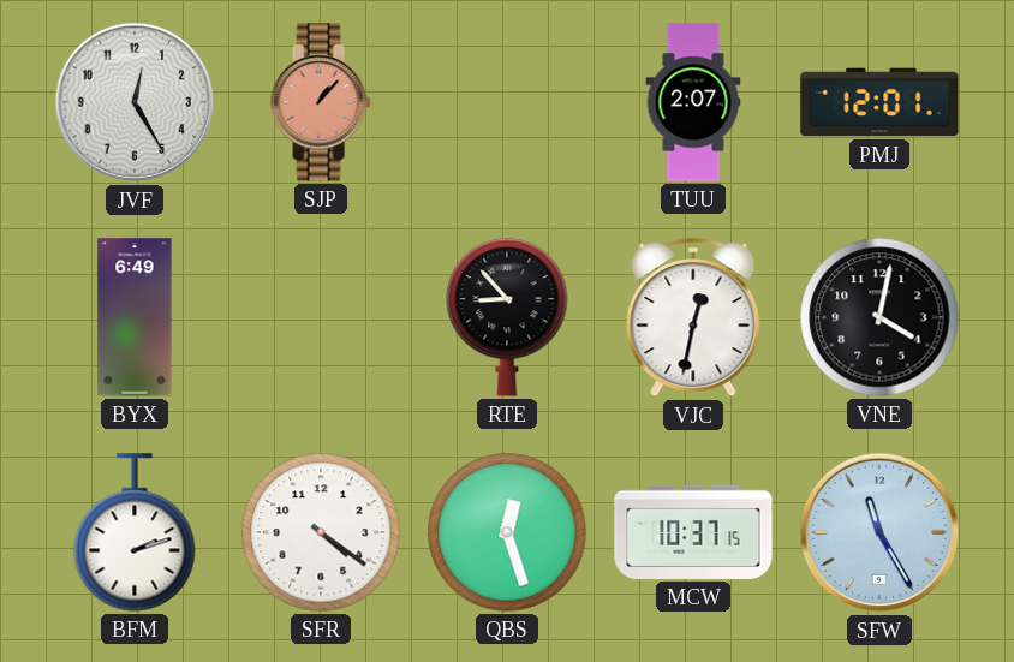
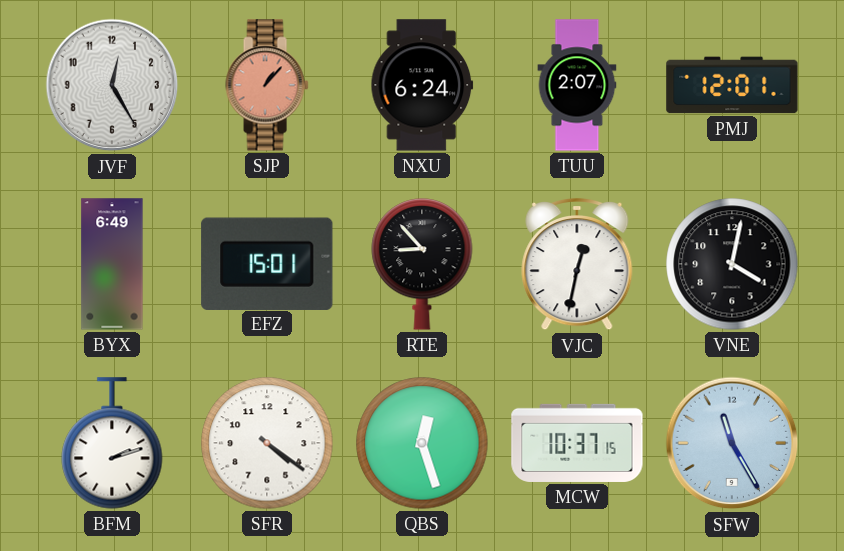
NXU: none -> 6:24 (422, 85)
EFZ: none -> 15:01 (267, 263)
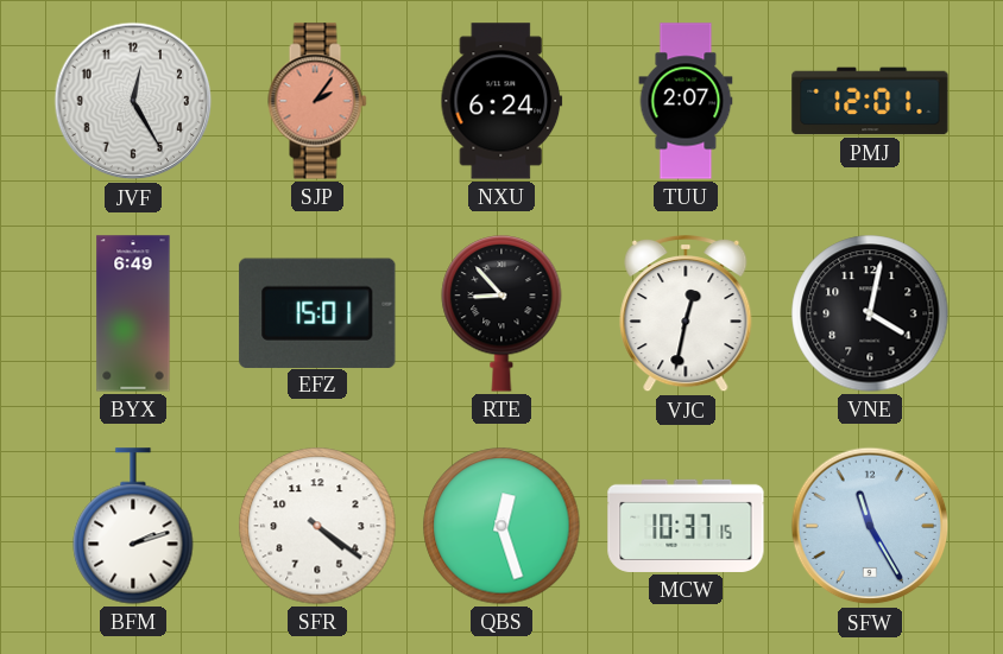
SJP: 1:07 -> 2:06 (317, 101)
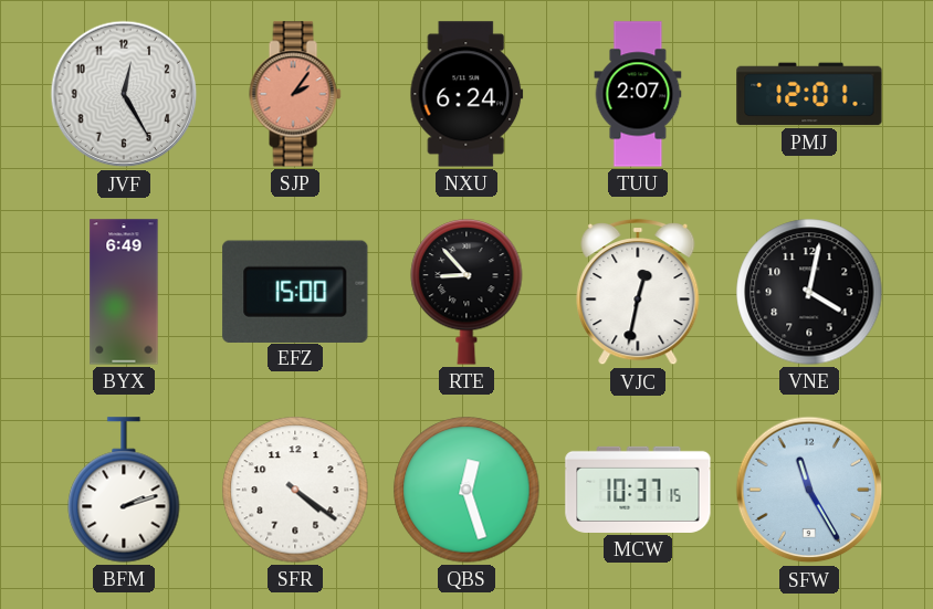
EFZ: 15:01 -> 15:00 (295, 291)
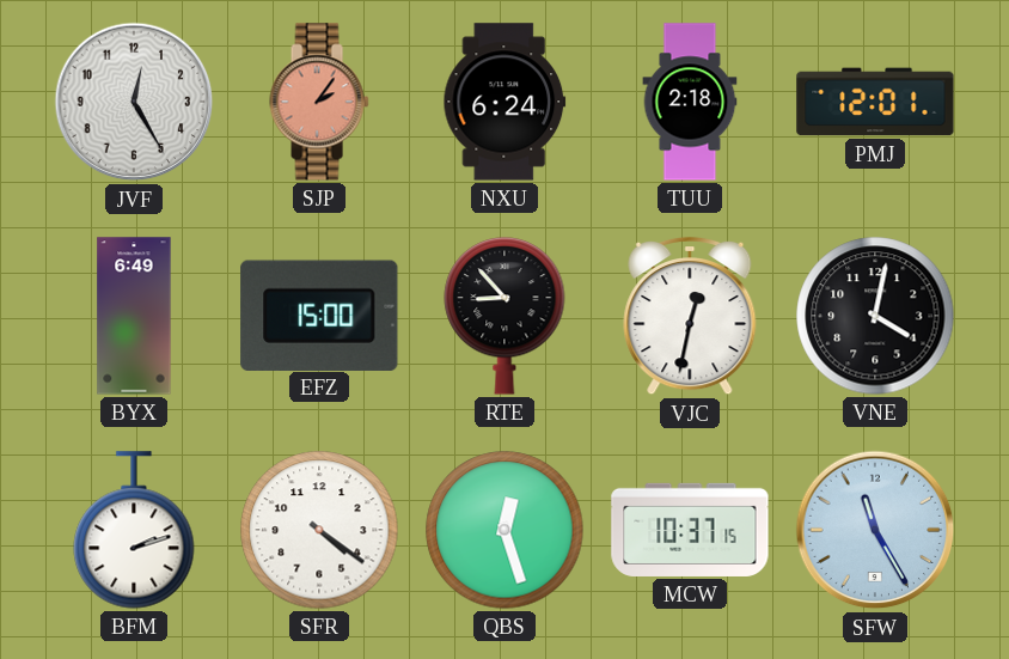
TUU: 2:07 -> 2:18 (690, 102)
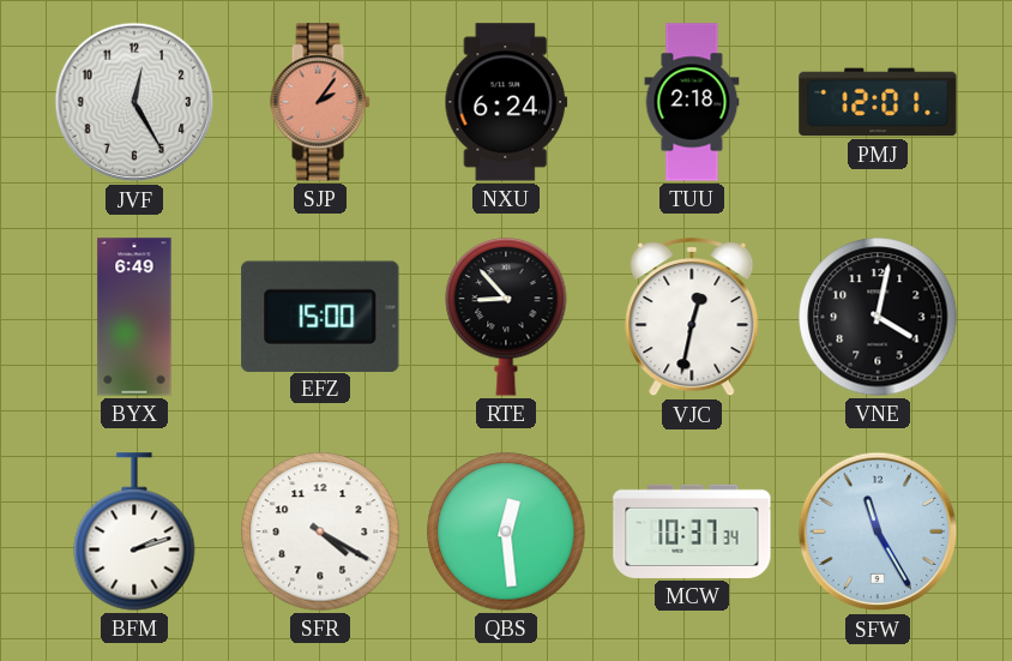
SFR: 4:21 -> 4:20 (320, 531)
QBS: 12:27 -> 12:29 (506, 531)
MCW: 10:37:15 -> 10:37:34 (692, 531)
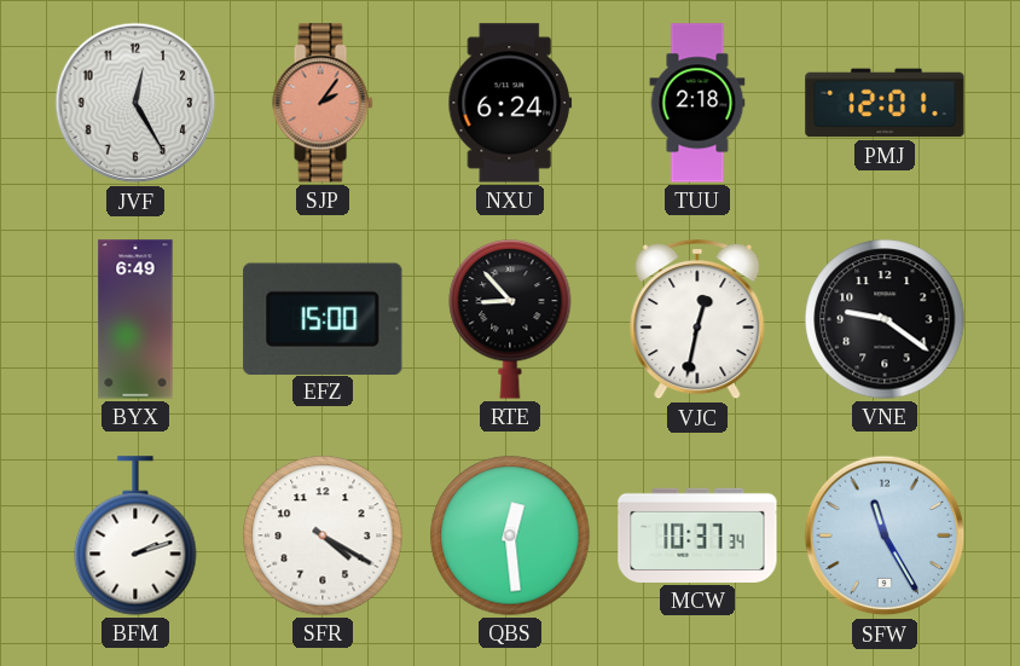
VNE: 4:02 -> 9:21 (885, 319)
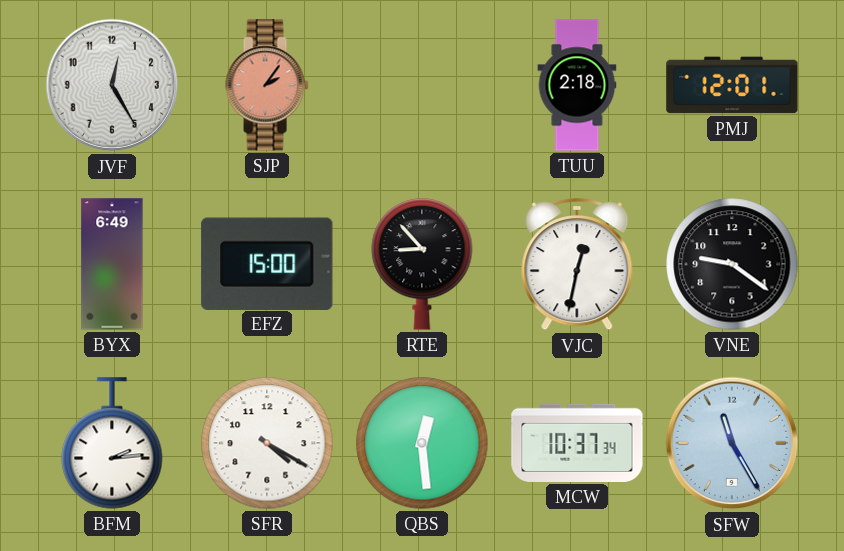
NXU: 6:24 -> none (510, 103)
BFM: 2:12 -> 2:14 (112, 443)
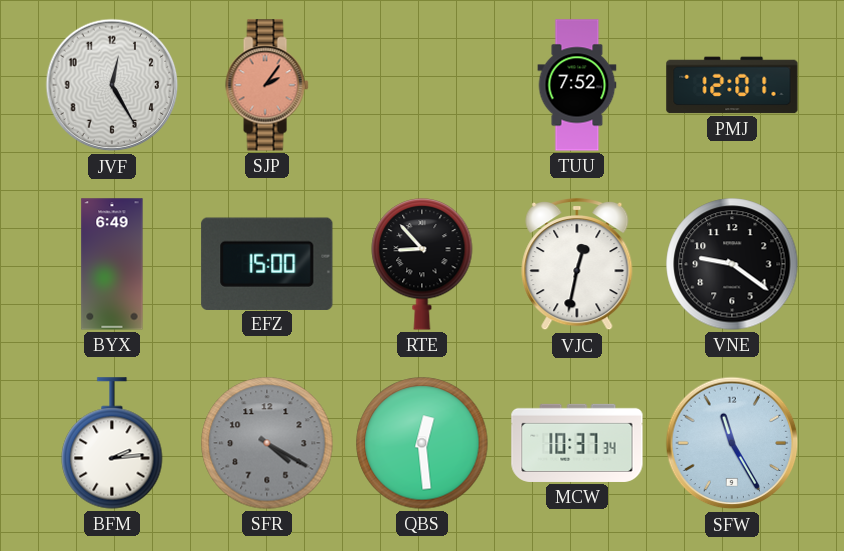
TUU: 2:18 -> 7:52 (577, 85)
SFR dial: white -> grey (267, 443)
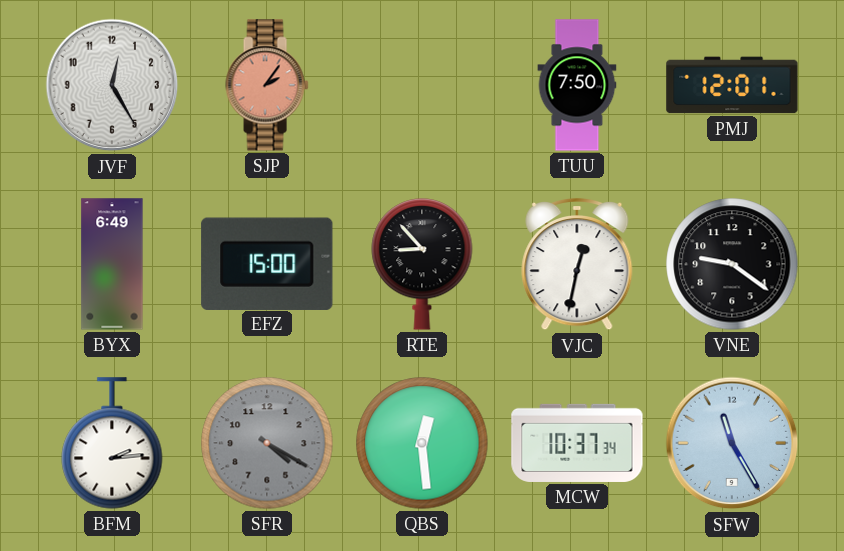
TUU: 7:52 -> 7:50 (577, 85)
